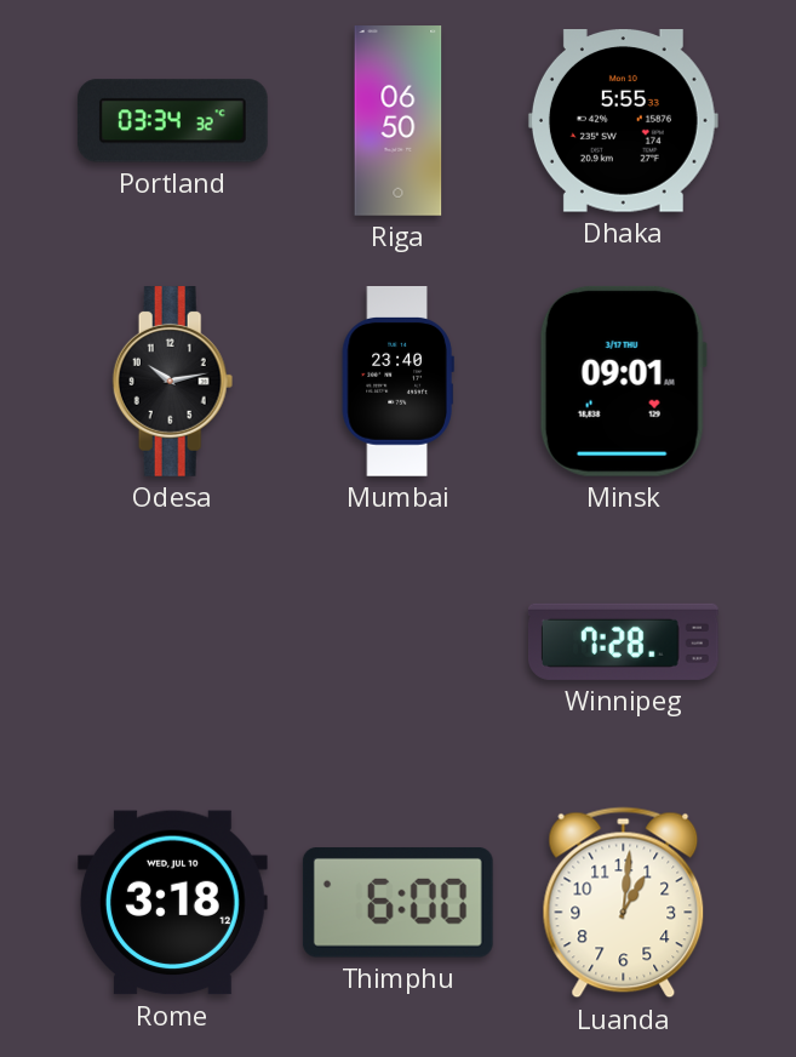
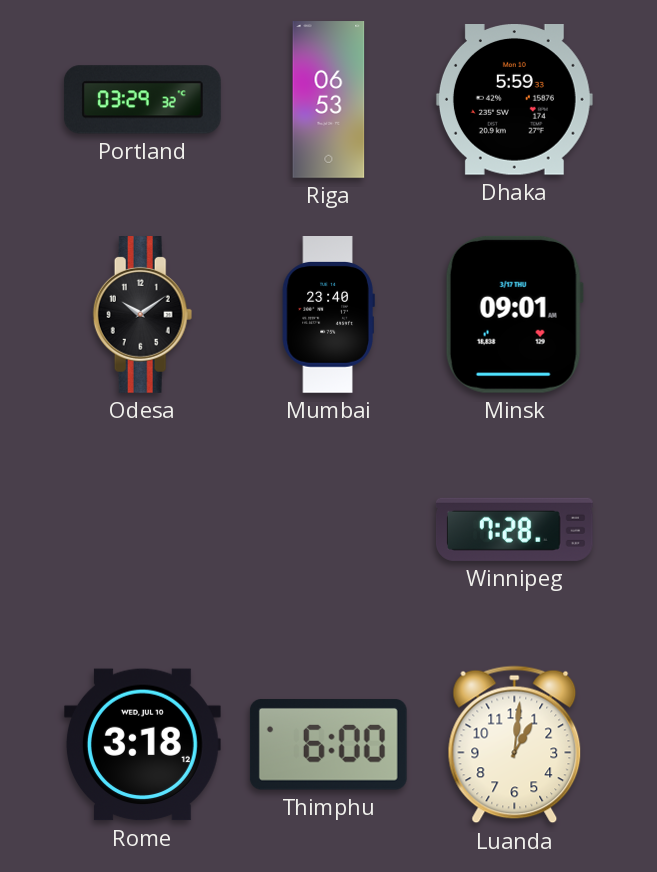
Portland: 03:34 -> 03:29 (142, 100)
Riga: 06:50 -> 06:53 (329, 100)
Dhaka: 5:55 -> 5:59 (514, 100)
Odesa: 10:13 -> 10:09 (143, 315)
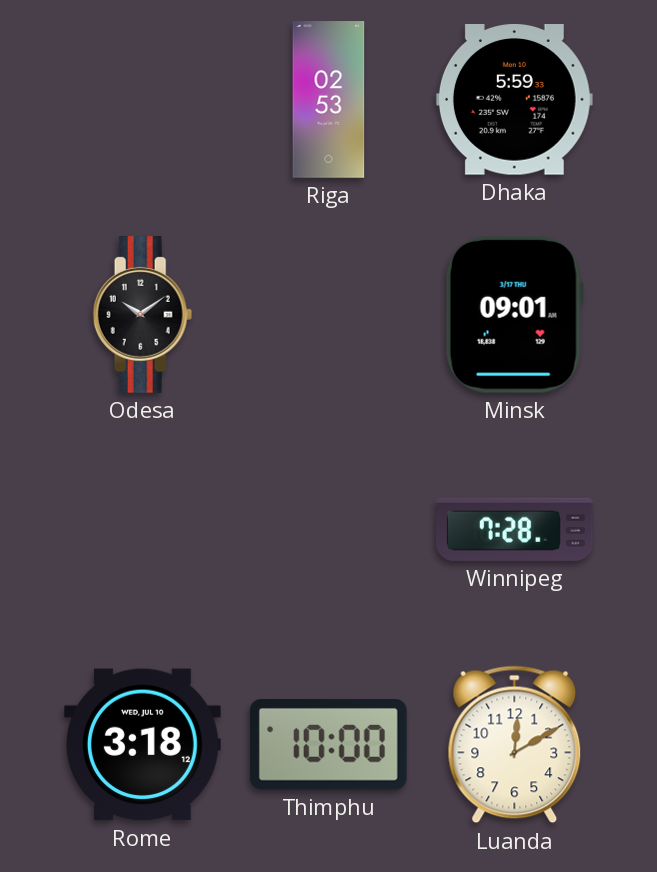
Portland: 03:29 -> none (142, 100)
Riga: 06:53 -> 02:53 (329, 100)
Mumbai: 23:40 -> none (328, 315)
Thimphu: 6:00 -> 10:00 (328, 745)
Luanda: 1:01 -> 12:10 (515, 745)
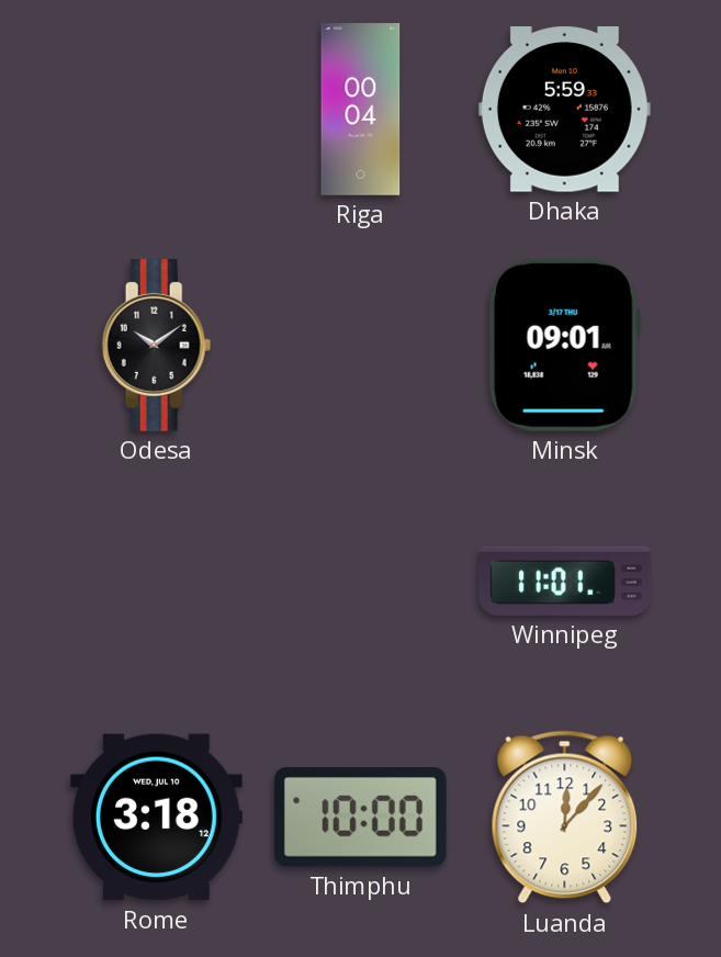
Riga: 02:53 -> 00:04 (361, 110)
Winnipeg: 7:28 -> 11:01 (564, 581)
Luanda: 12:10 -> 12:07 (565, 818)
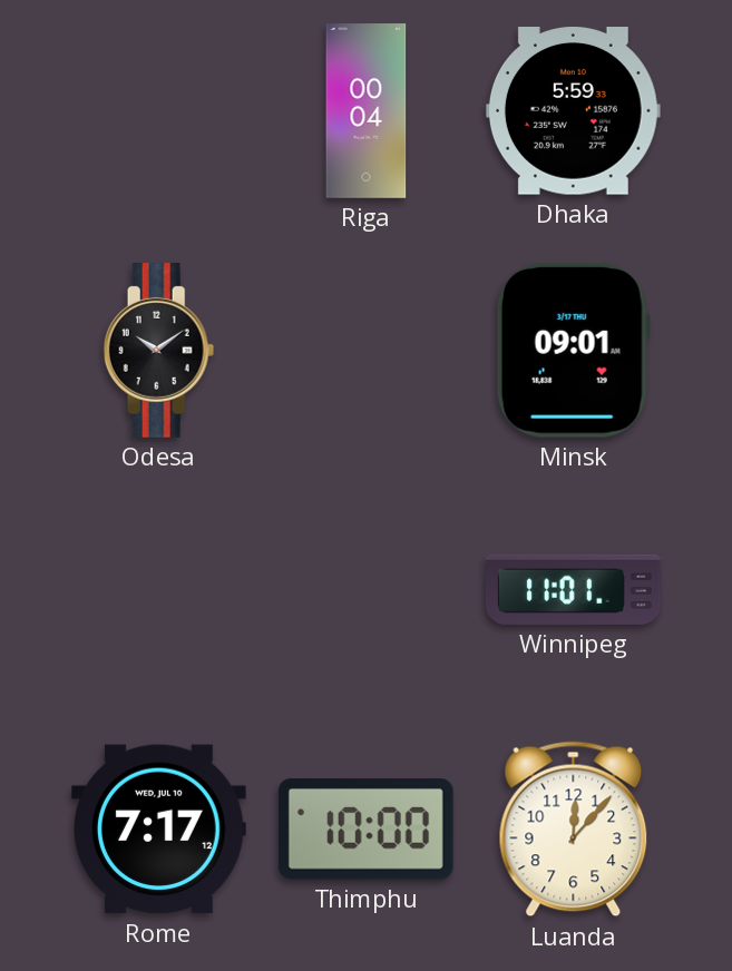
Rome: 3:18 -> 7:17 (158, 830)
